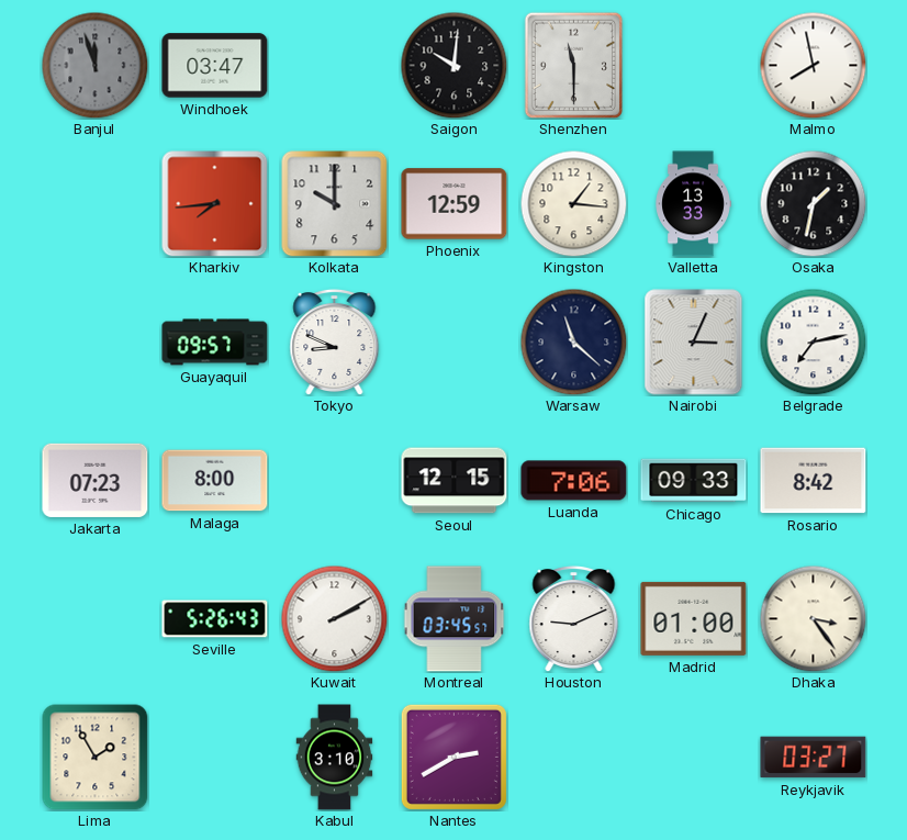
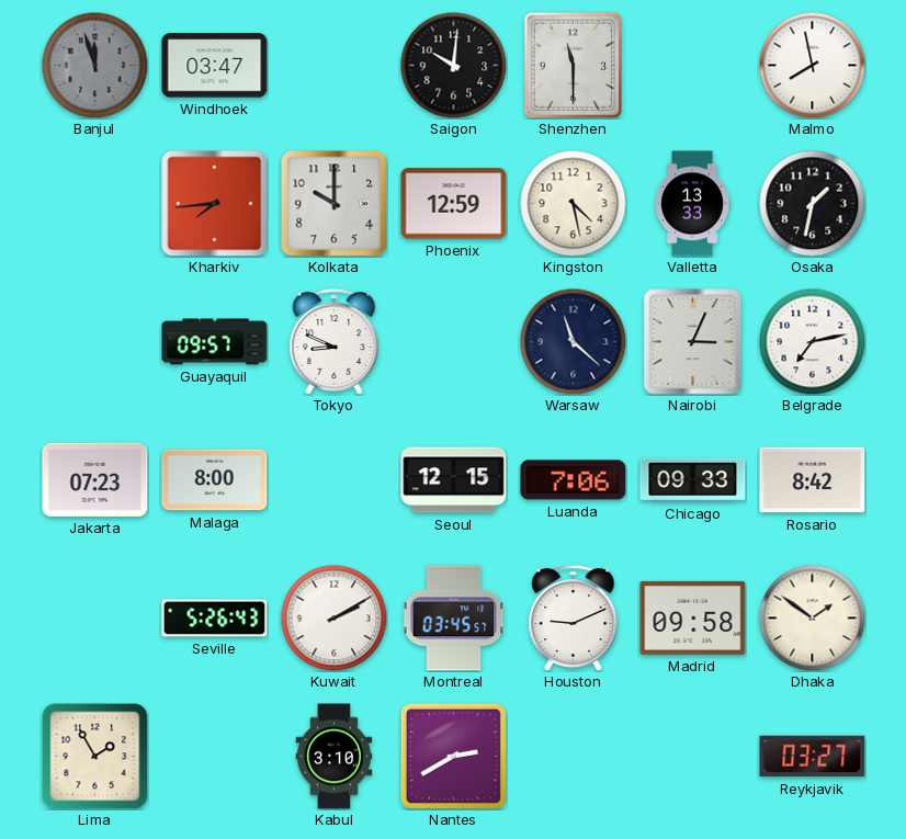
Kingston: 1:16 -> 4:28 (573, 203)
Madrid: 01:00 -> 09:58 (693, 617)
Dhaka: 3:24 -> 1:51 (812, 617)
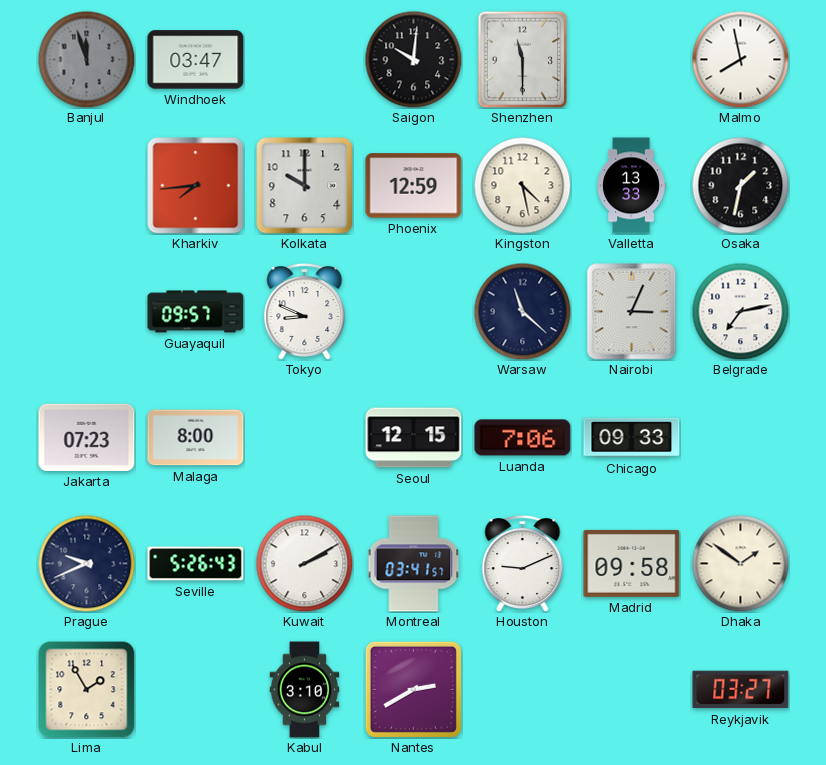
Rosario: 8:42 -> none (813, 480)
Prague: none -> 9:41 (86, 563)
Montreal: 03:45 -> 03:41 (414, 564)
